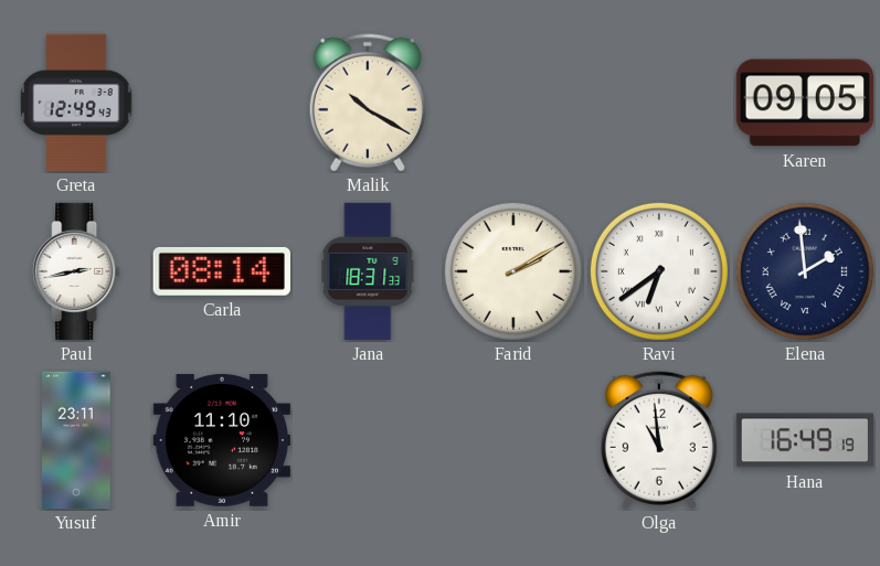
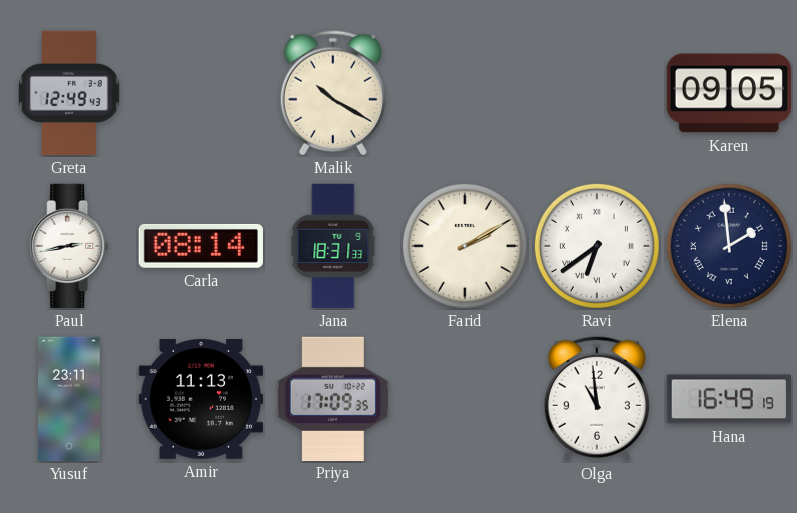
Amir: 11:10 -> 11:13 (200, 399)
Priya: none -> 17:09 (333, 398)
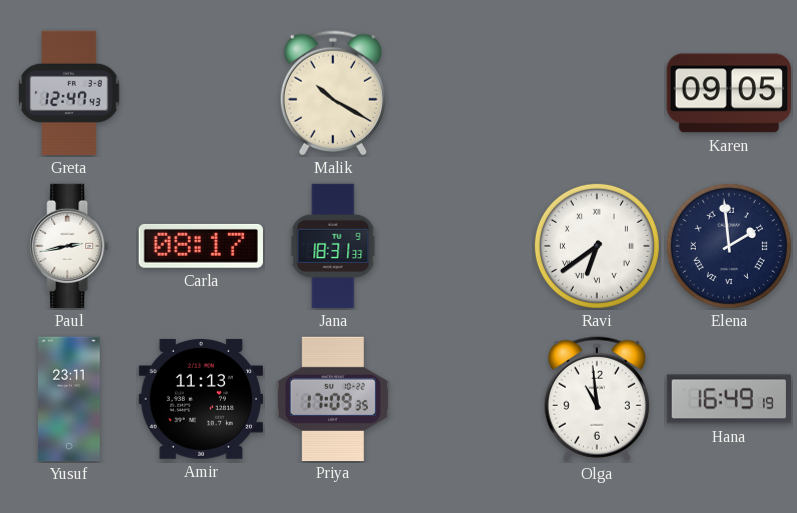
Greta: 12:49 -> 12:47 (69, 93)
Carla: 08:14 -> 08:17 (201, 246)
Farid: 2:10 -> none (465, 246)
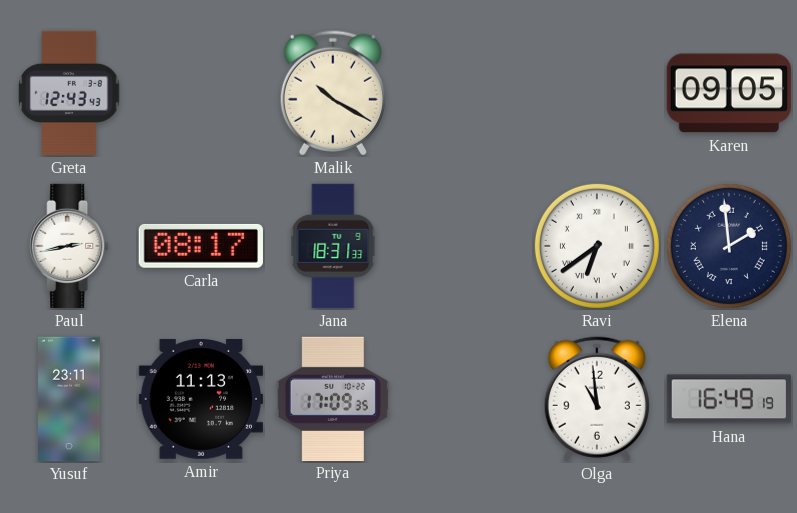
Greta: 12:47 -> 12:43 (69, 93)
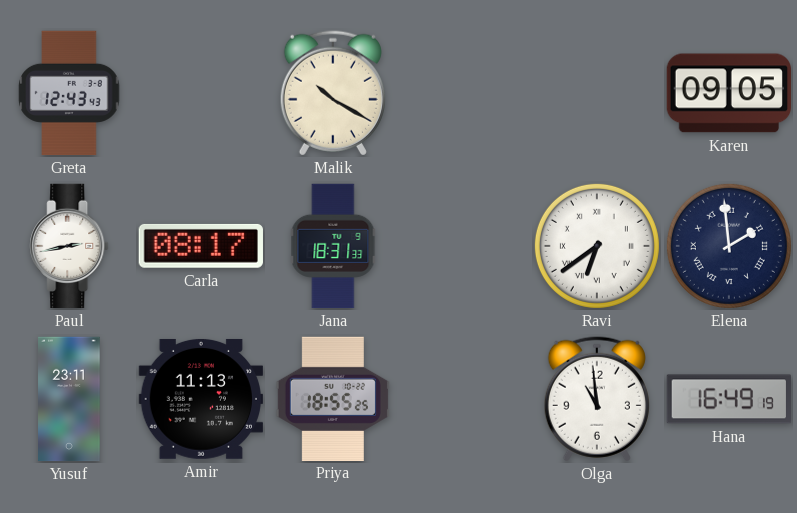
Priya: 17:09 -> 18:55 (333, 398)
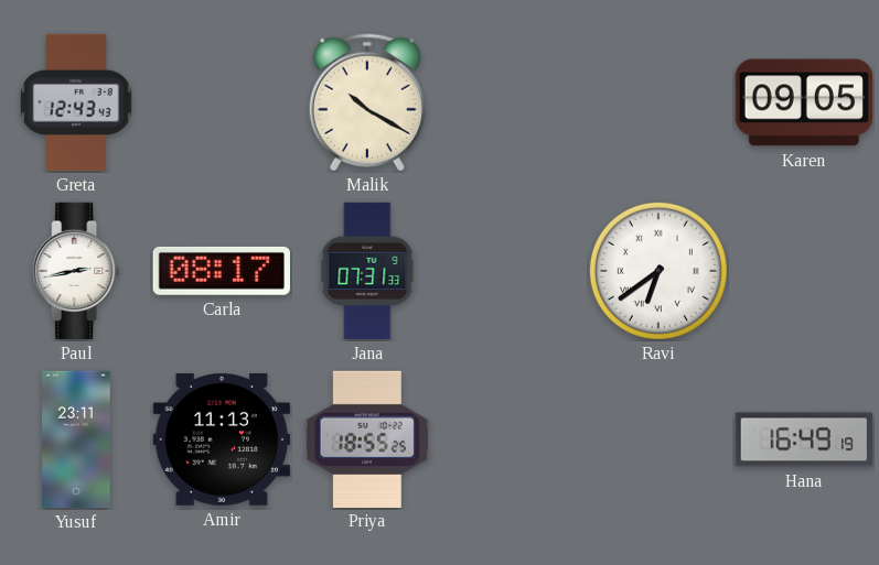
Jana: 18:31 -> 07:31 (367, 271)
Elena: 1:59 -> none (729, 246)
Olga: 10:59 -> none (597, 399)
